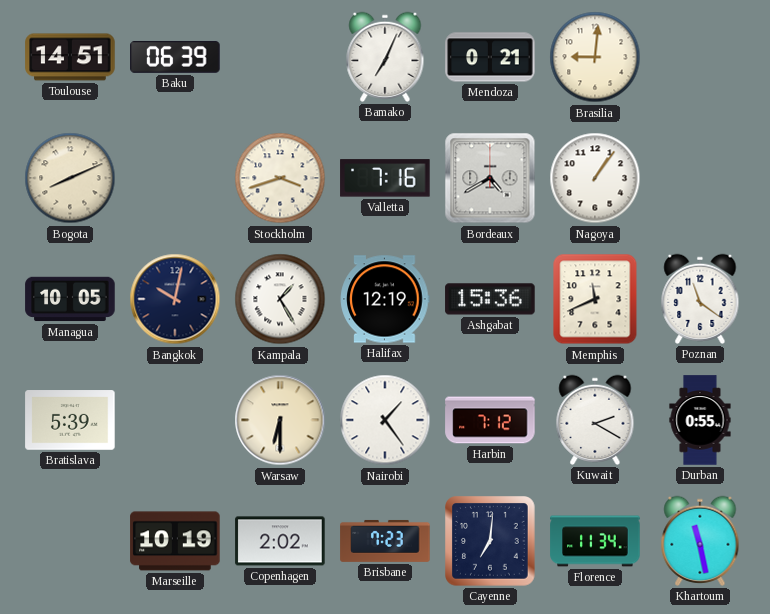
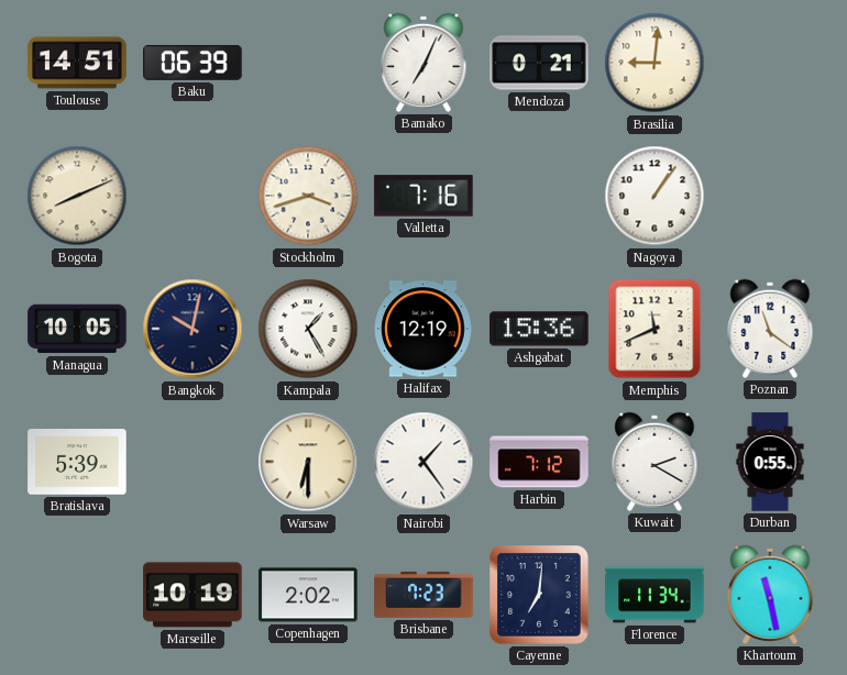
Bordeaux: 4:40 -> none (490, 178)
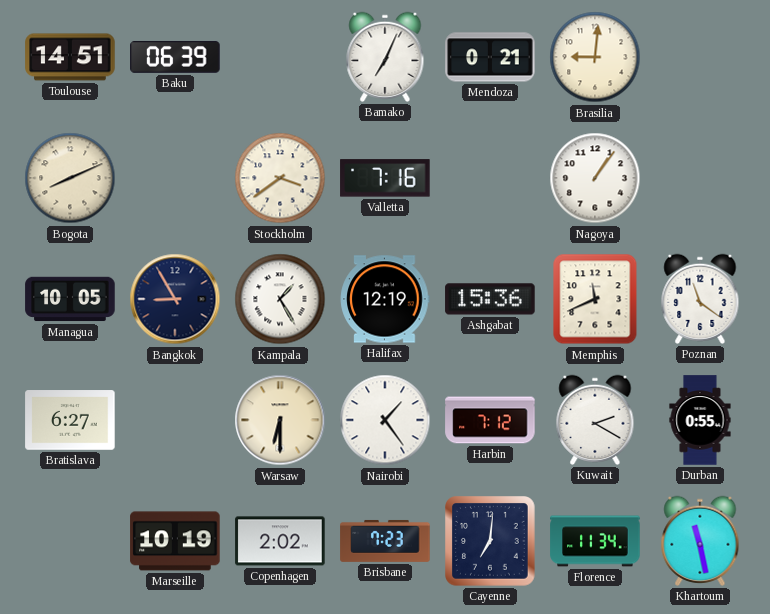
Stockholm: 3:42 -> 3:39 (280, 178)
Bangkok: 10:02 -> 8:55 (175, 299)
Bratislava: 5:39 -> 6:27 (70, 420)
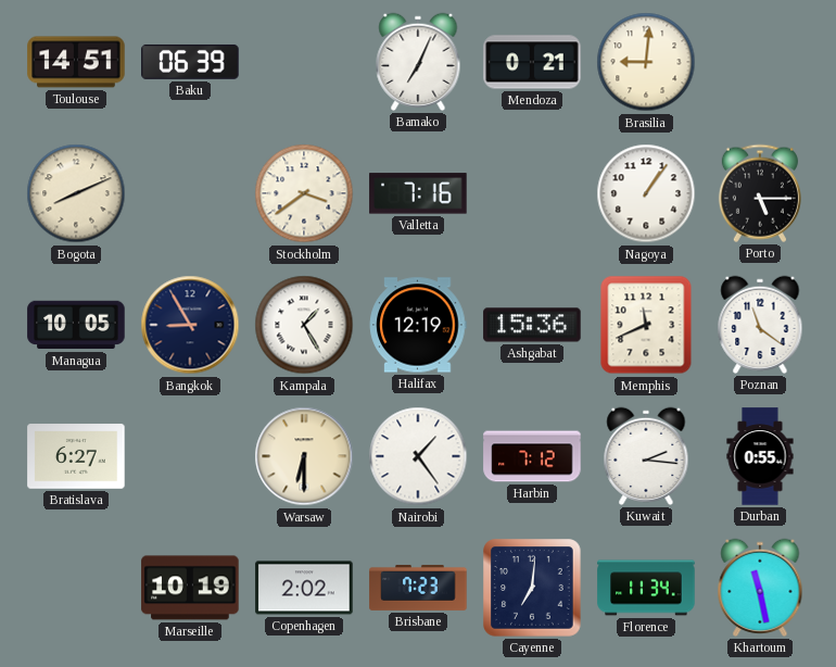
Porto: none -> 5:15 (760, 193)
Kuwait: 2:20 -> 2:16 (646, 456)
